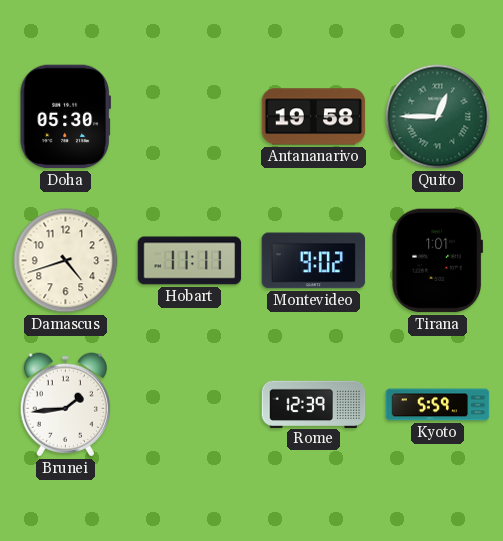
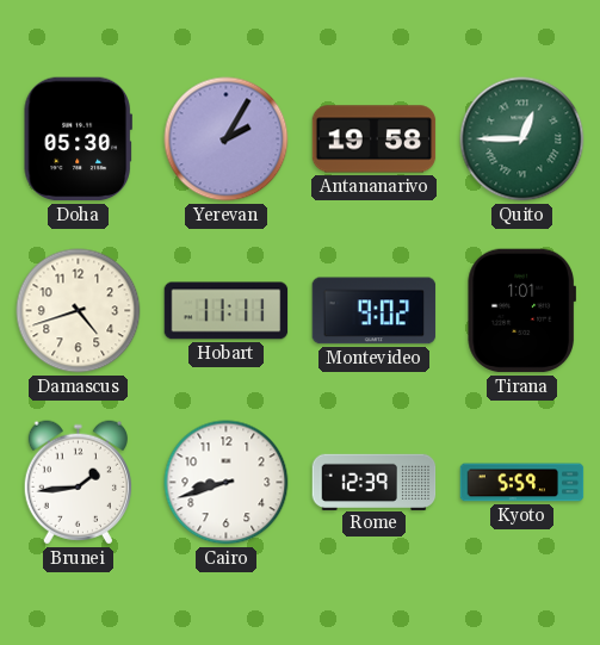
Yerevan: none -> 2:05 (227, 139)
Cairo: none -> 8:42 (227, 483)
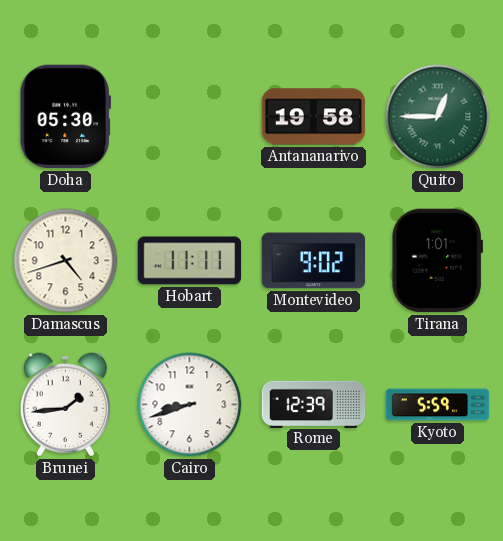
Yerevan: 2:05 -> none (227, 139)
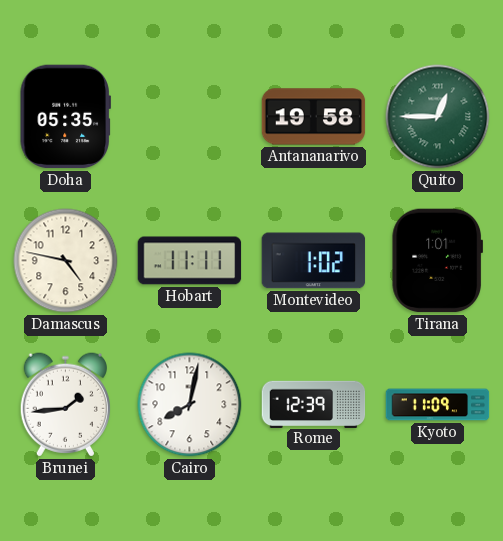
Doha: 05:30 -> 05:35 (65, 117)
Damascus: 4:42 -> 4:47 (66, 261)
Montevideo: 9:02 -> 1:02 (314, 261)
Cairo: 8:42 -> 8:02 (190, 405)
Kyoto: 5:59 -> 11:09 (438, 405)
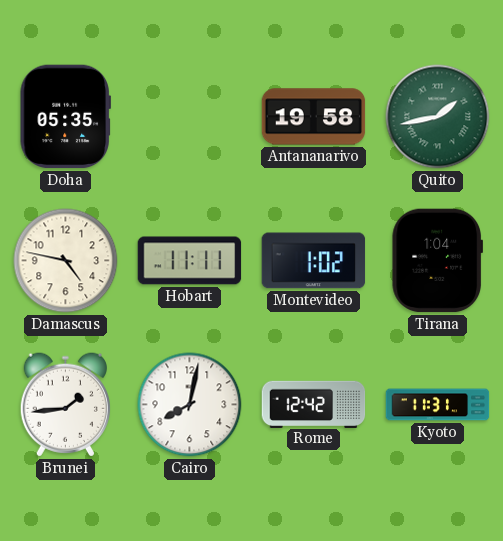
Quito: 12:45 -> 1:43 (438, 117)
Tirana: 1:01 -> 1:04 (437, 261)
Rome: 12:39 -> 12:42 (314, 404)
Kyoto: 11:09 -> 11:31 (438, 405)
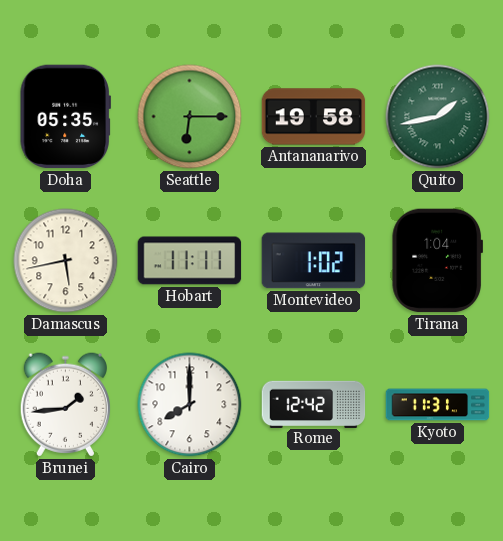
Seattle: none -> 6:15 (190, 117)
Damascus: 4:47 -> 5:43 (66, 261)
Cairo: 8:02 -> 8:00 (190, 405)
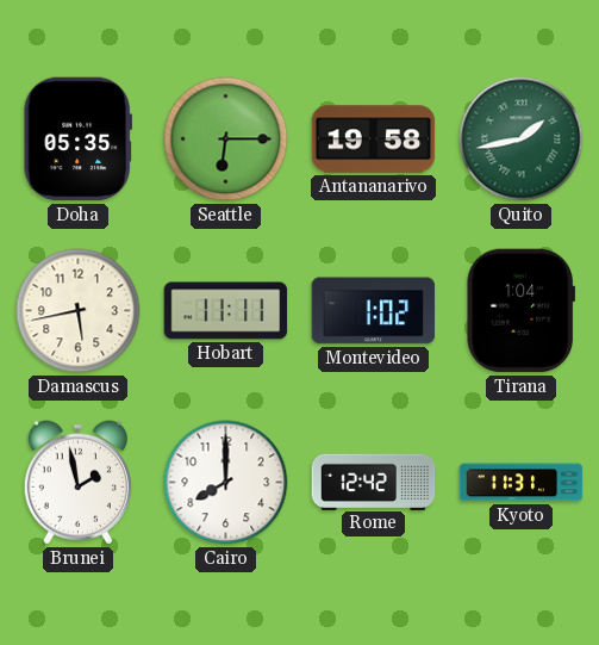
Brunei: 1:44 -> 1:58 (77, 483)
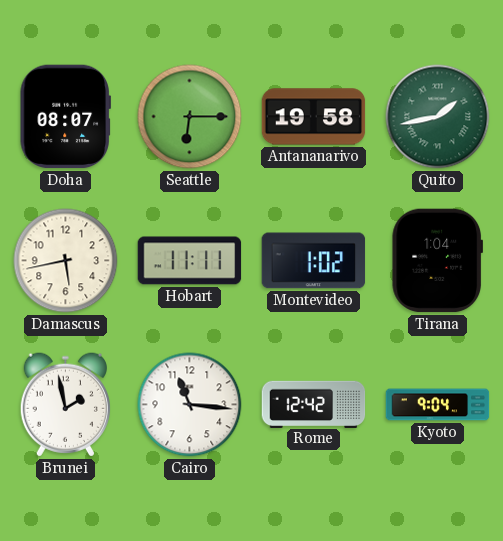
Doha: 05:35 -> 08:07 (65, 117)
Cairo: 8:00 -> 11:16 (190, 405)
Kyoto: 11:31 -> 9:04 (438, 405)
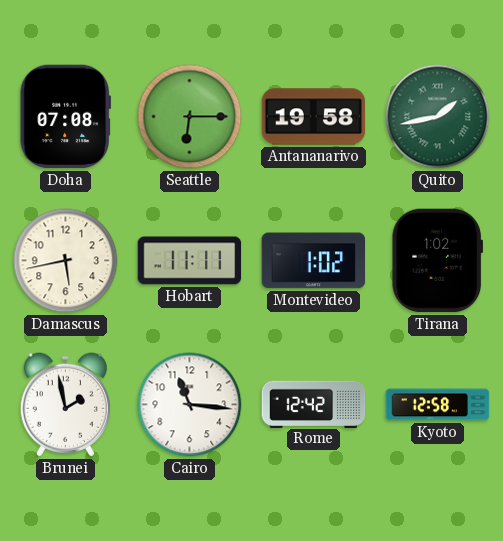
Doha: 08:07 -> 07:08 (65, 117)
Tirana: 1:04 -> 1:02 (437, 261)
Kyoto: 9:04 -> 12:58 (438, 405)
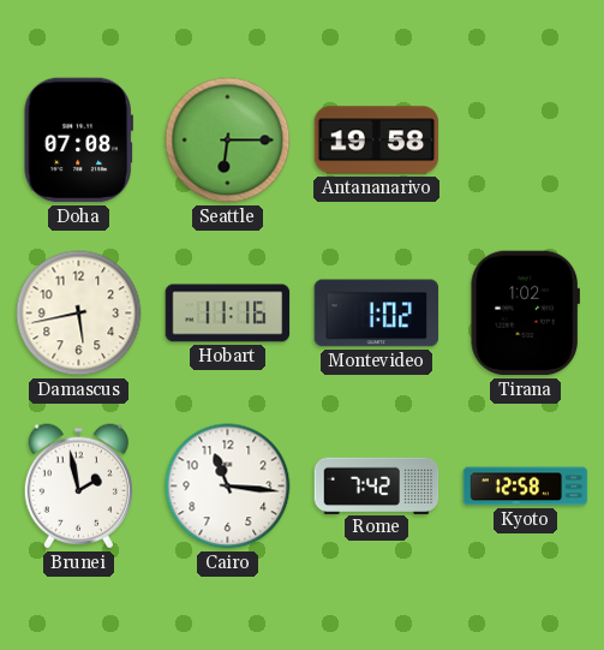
Quito: 1:43 -> none (438, 117)
Hobart: 11:11 -> 11:16 (228, 314)
Rome: 12:42 -> 7:42 (377, 485)
